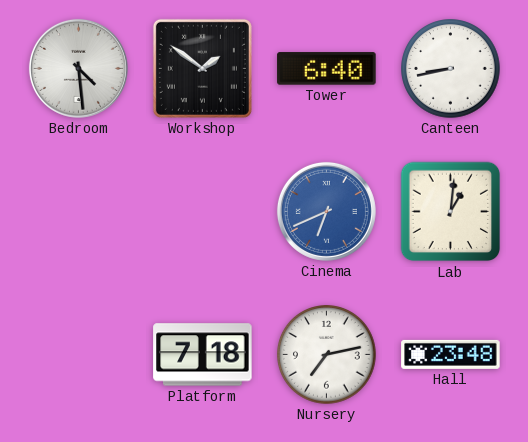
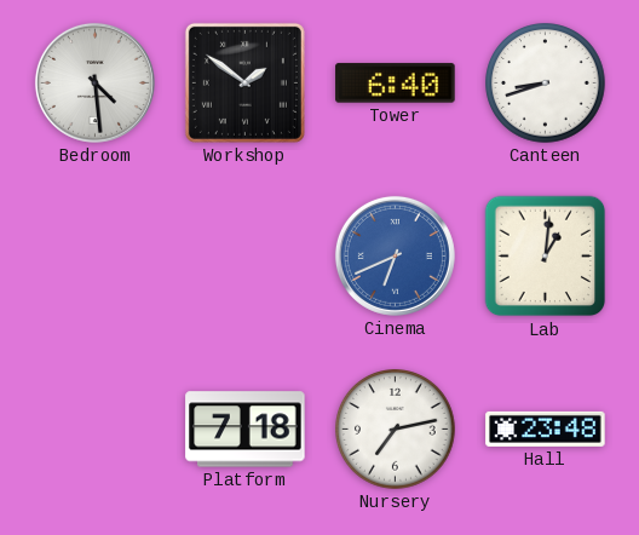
Canteen: 8:43 -> 8:42 (546, 84)
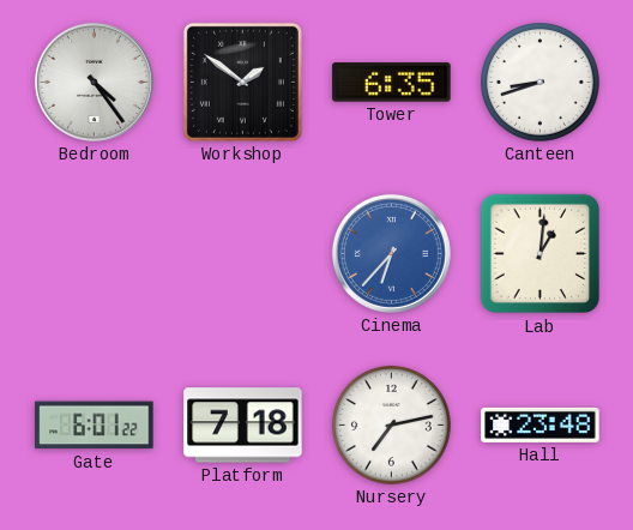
Bedroom: 4:29 -> 4:24 (94, 82)
Tower: 6:40 -> 6:35 (392, 83)
Cinema: 6:41 -> 6:37 (391, 253)
Gate: none -> 6:01 (95, 426)
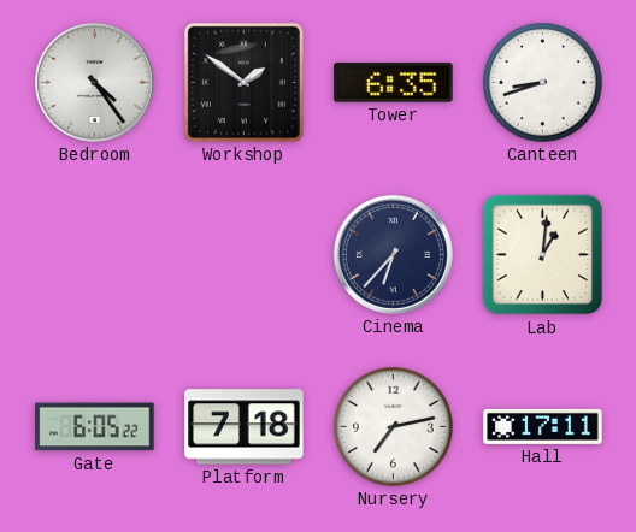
Cinema dial: blue -> navy (393, 254)
Gate: 6:01 -> 6:05 (95, 427)
Hall: 23:48 -> 17:11 (543, 426)
